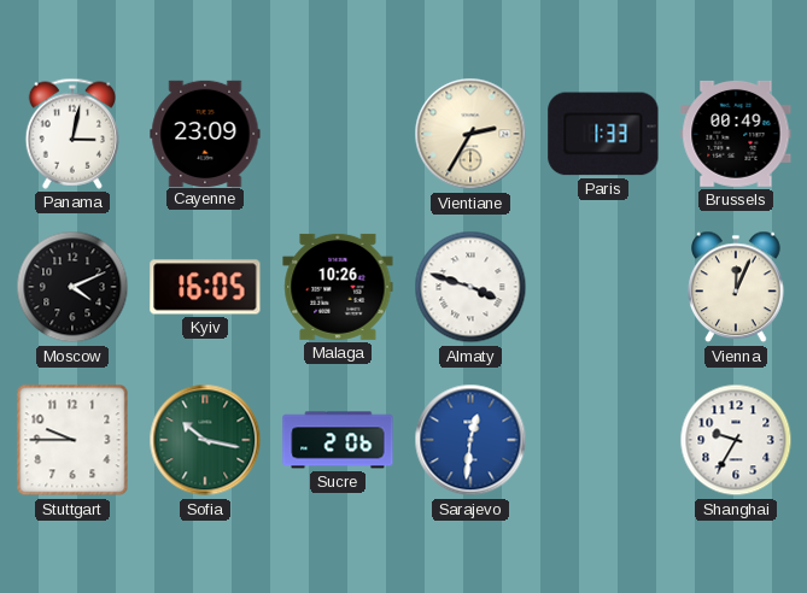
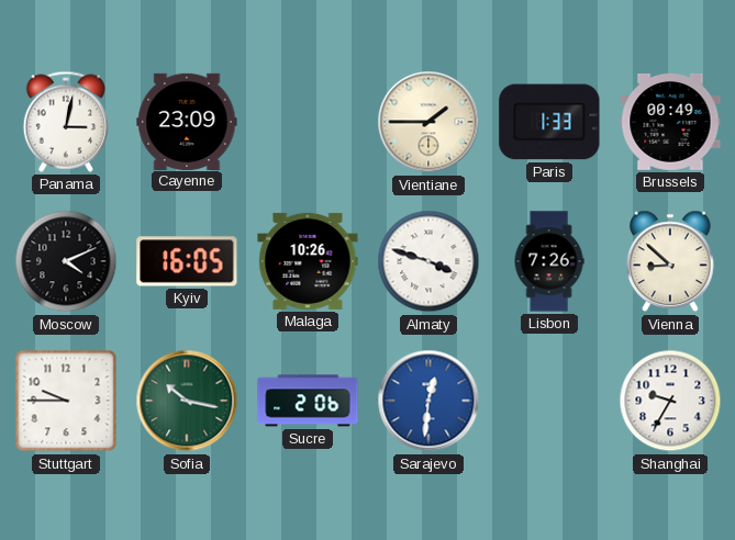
Vientiane: 2:35 -> 1:45 (428, 122)
Lisbon: none -> 7:26 (549, 261)
Vienna: 12:04 -> 8:52 (670, 261)
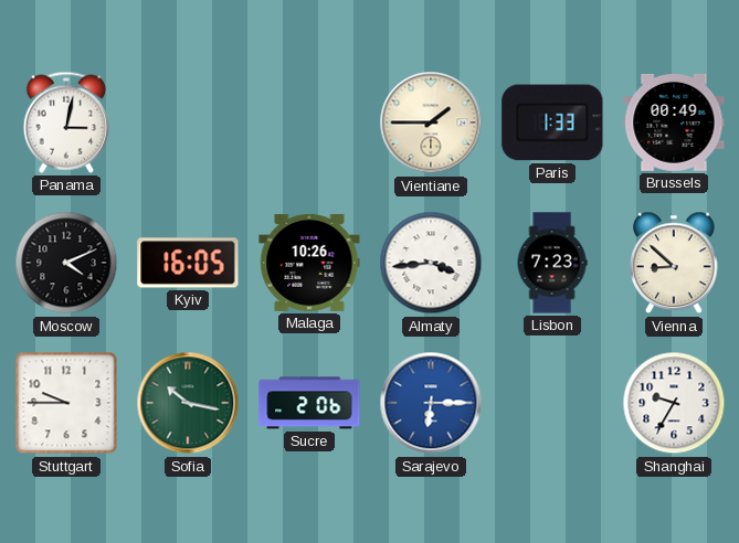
Cayenne: 23:09 -> none (187, 121)
Almaty: 3:48 -> 3:44 (431, 263)
Lisbon: 7:26 -> 7:23 (552, 263)
Sarajevo: 12:31 -> 6:15 (431, 403)
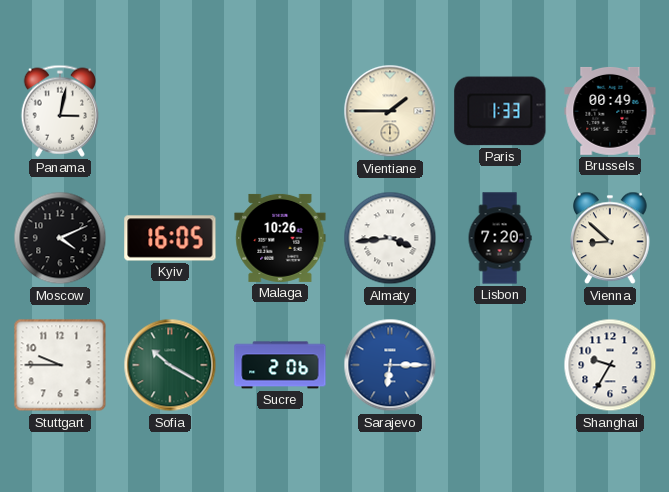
Lisbon: 7:23 -> 7:20 (500, 238)
Sofia: 10:17 -> 10:20 (170, 365)
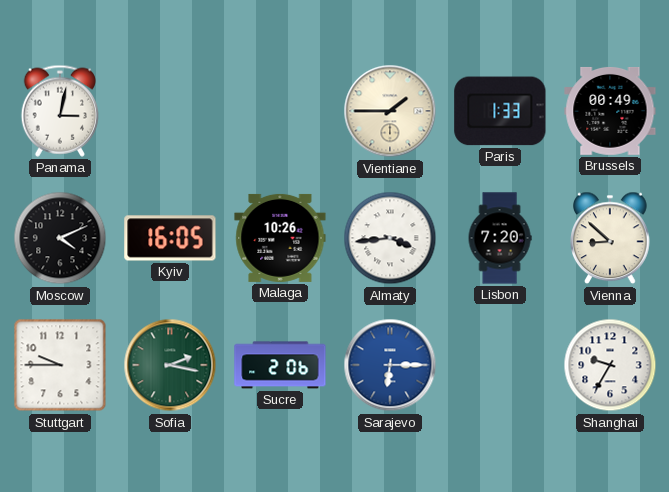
Sofia: 10:20 -> 2:17 (170, 365)
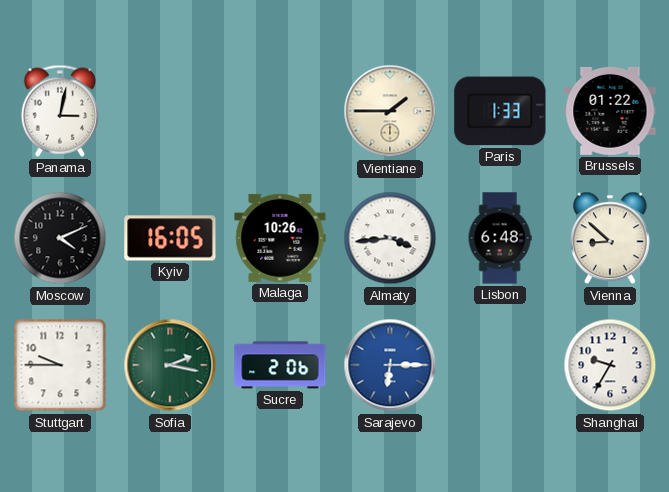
Brussels: 00:49 -> 01:22 (610, 111)
Lisbon: 7:20 -> 6:48 (500, 238)
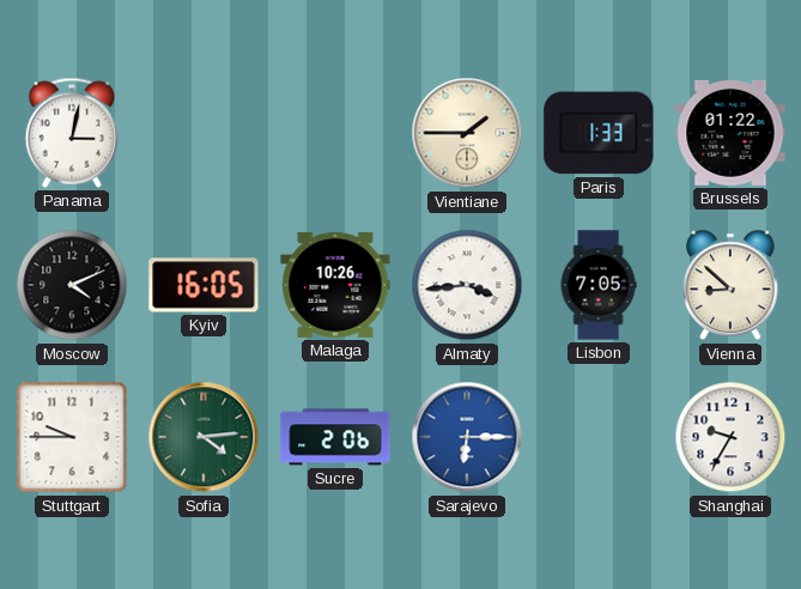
Lisbon: 6:48 -> 7:05 (599, 285)
Sofia: 2:17 -> 4:14 (204, 437)
